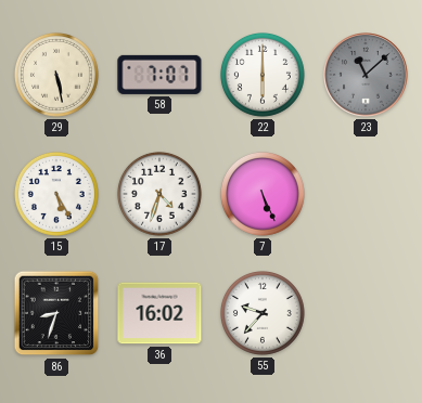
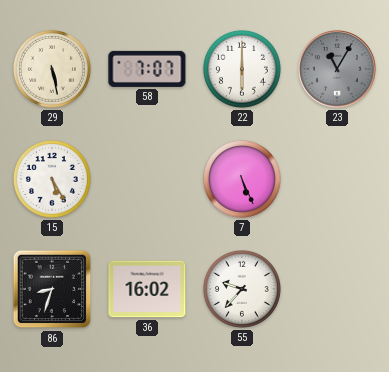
23: 11:08 -> 11:05 (337, 69)
17: 4:33 -> none (159, 194)
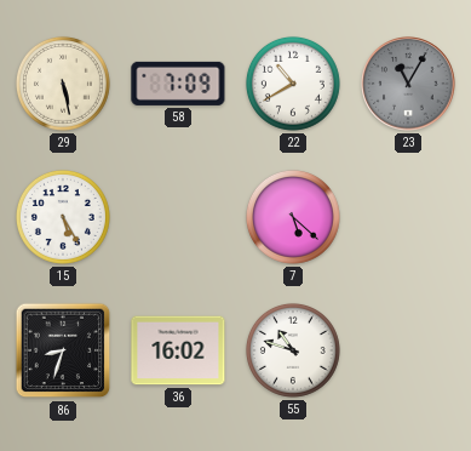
58: 7:07 -> 7:09 (178, 84)
22: 6:00 -> 10:40 (293, 84)
7: 5:26 -> 5:22 (293, 217)
55: 9:37 -> 10:48 (293, 350)
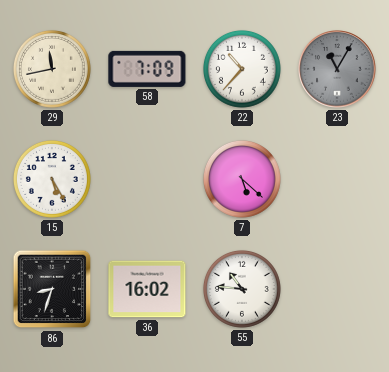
29: 5:28 -> 11:43 (52, 69)
22: 10:40 -> 10:37 (242, 69)
55: 10:48 -> 10:46 (242, 289)
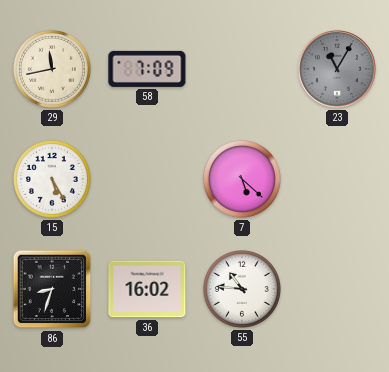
22: 10:37 -> none (242, 69)
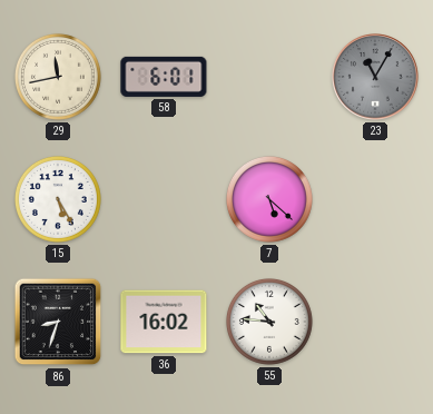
58: 7:09 -> 6:01 (164, 77)
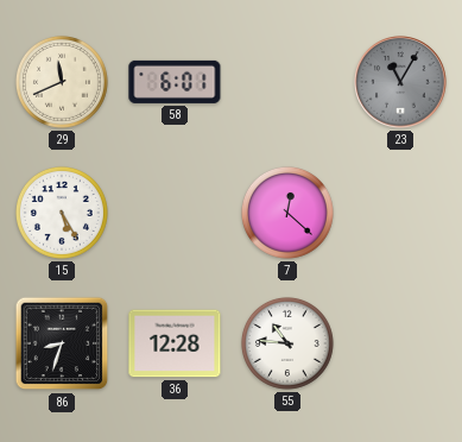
29: 11:43 -> 11:41 (62, 82)
7: 5:22 -> 12:22 (287, 213)
36: 16:02 -> 12:28 (175, 343)
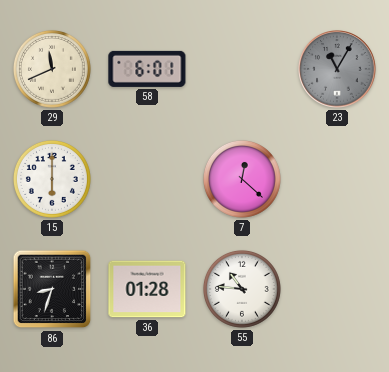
15: 5:25 -> 6:00 (52, 179)
36: 12:28 -> 01:28 (147, 289)
